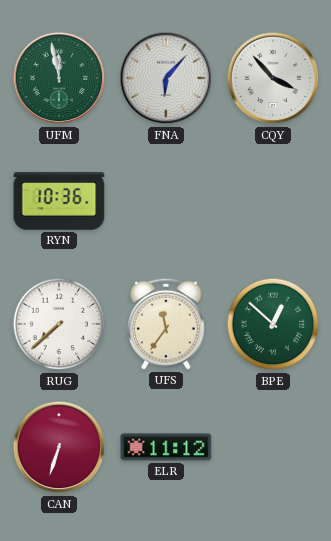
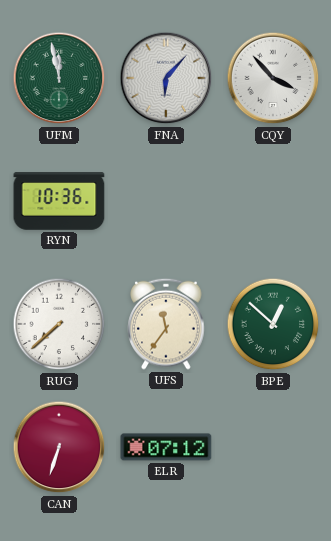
ELR: 11:12 -> 07:12 (166, 447)
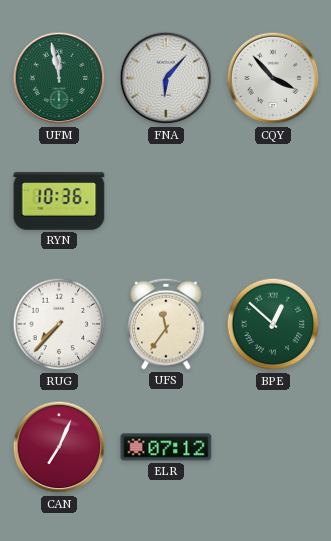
RUG: 7:38 -> 7:37 (59, 324)
CAN: 6:33 -> 7:04 (59, 447)
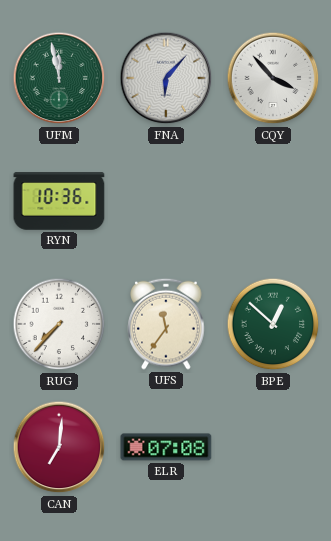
CAN: 7:04 -> 7:01 (59, 447)
ELR: 07:12 -> 07:08 (166, 447)
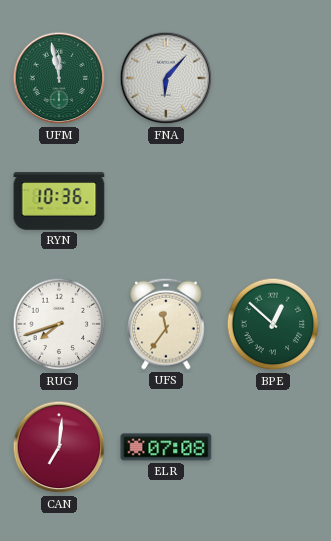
CQY: 3:53 -> none (273, 78)
RUG: 7:37 -> 7:42 (59, 324)
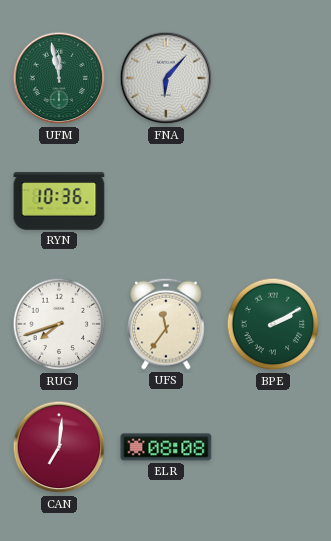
BPE: 12:52 -> 2:10 (273, 324)
ELR: 07:08 -> 08:08 (166, 447)
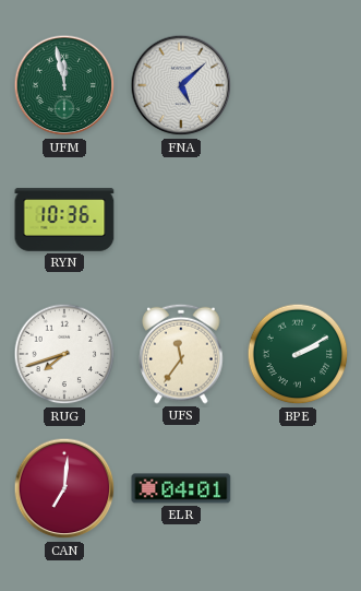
FNA: 6:07 -> 5:08 (181, 85)
ELR: 08:08 -> 04:01 (181, 488)
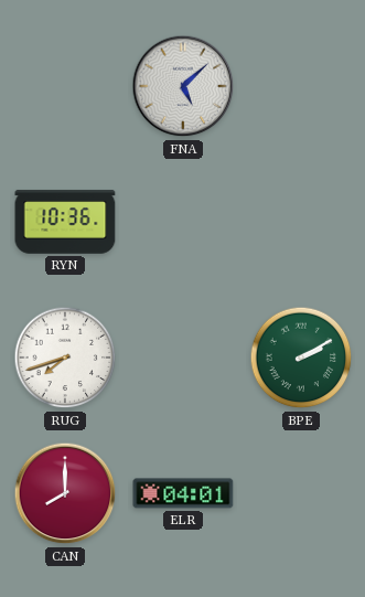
UFM: 11:58 -> none (64, 85)
UFS: 11:36 -> none (181, 354)
CAN: 7:01 -> 8:00 (65, 493)
